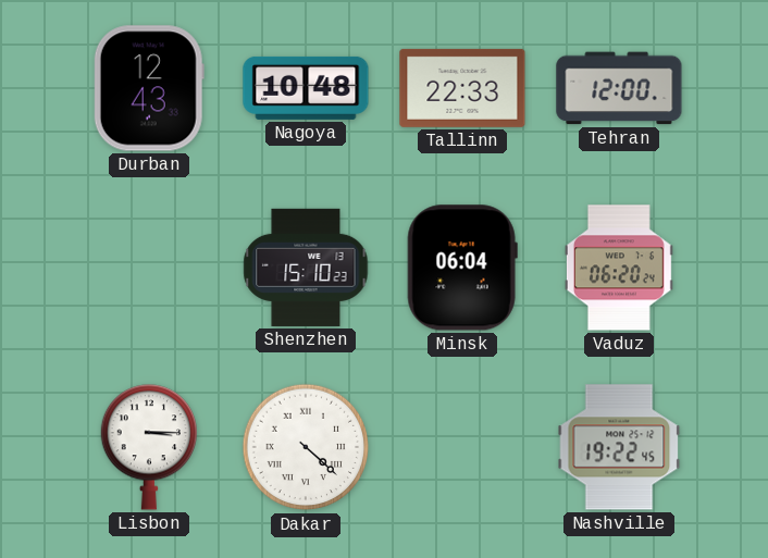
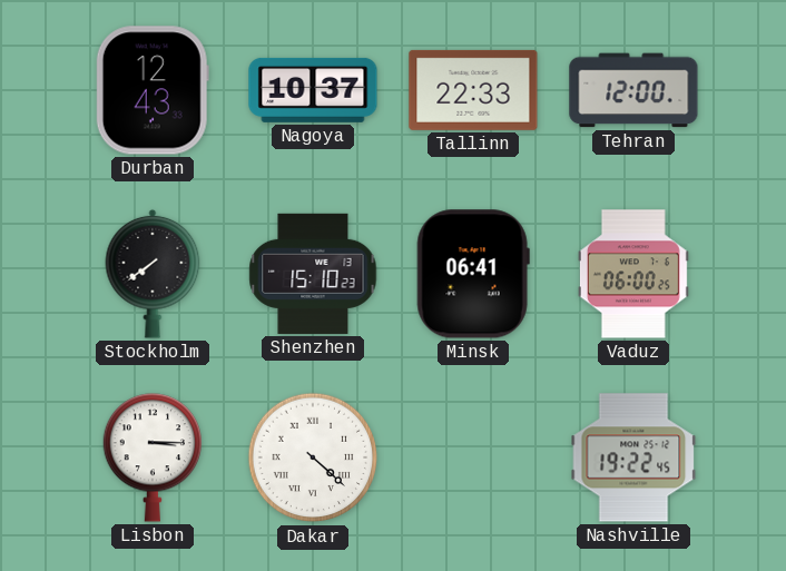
Nagoya: 10:48 -> 10:37 (313, 90)
Stockholm: none -> 7:39 (153, 274)
Minsk: 06:04 -> 06:41 (473, 274)
Vaduz: 06:20 -> 06:00 (633, 274)
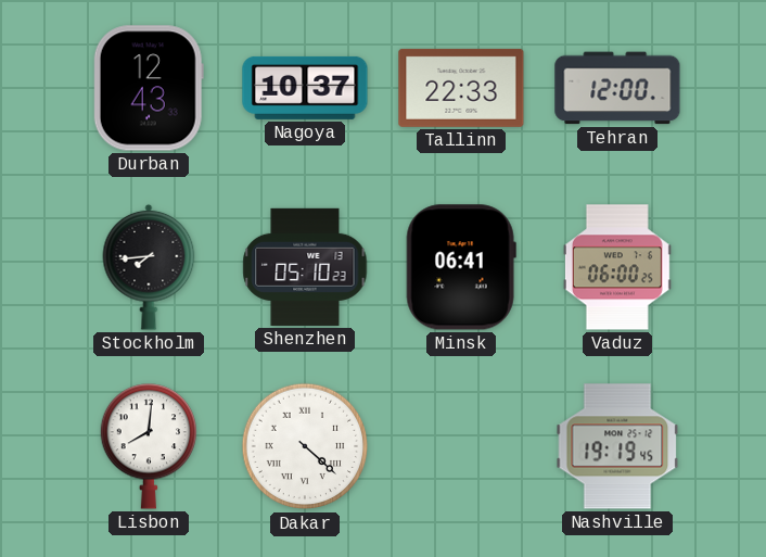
Stockholm: 7:39 -> 7:44 (149, 267)
Shenzhen: 15:10 -> 05:10 (305, 267)
Lisbon: 3:15 -> 8:01 (148, 446)
Nashville: 19:22 -> 19:19 (617, 446)
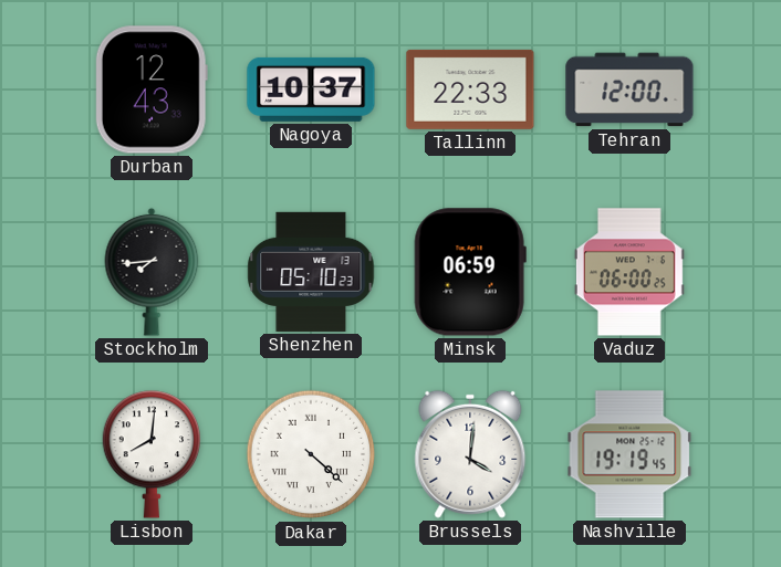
Minsk: 06:41 -> 06:59 (470, 272)
Brussels: none -> 4:01 (470, 454)
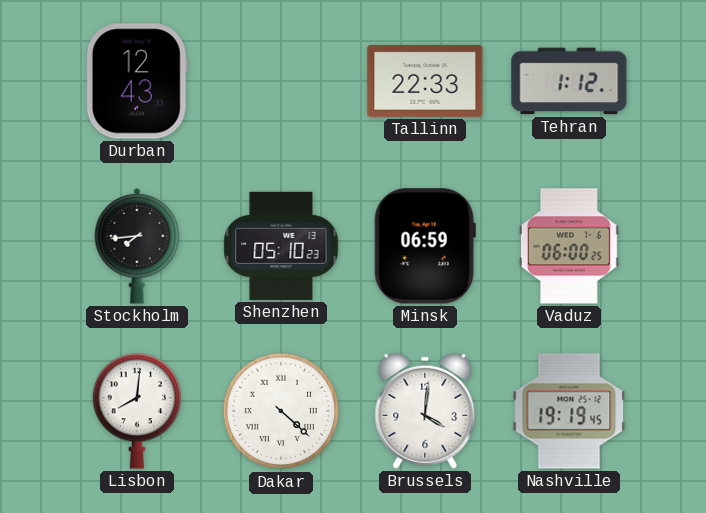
Nagoya: 10:37 -> none (311, 90)
Tehran: 12:00 -> 1:12 (569, 81)
